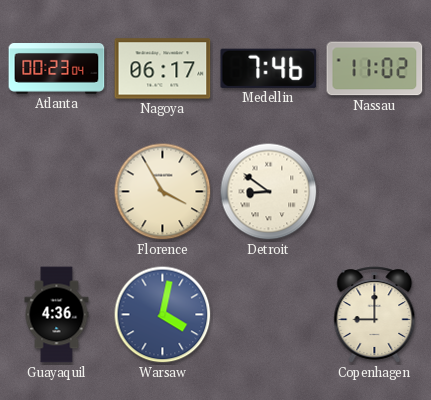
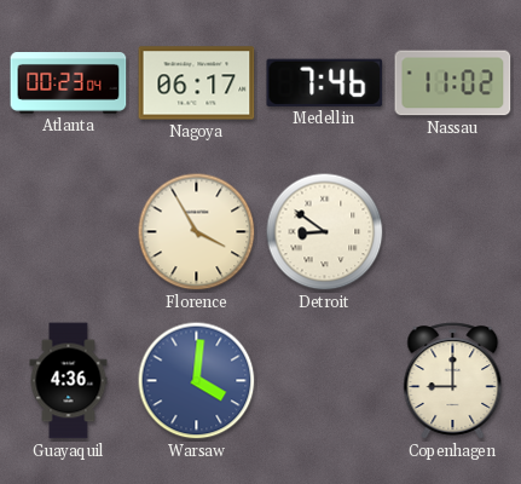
Warsaw: 4:02 -> 4:01 (197, 381)
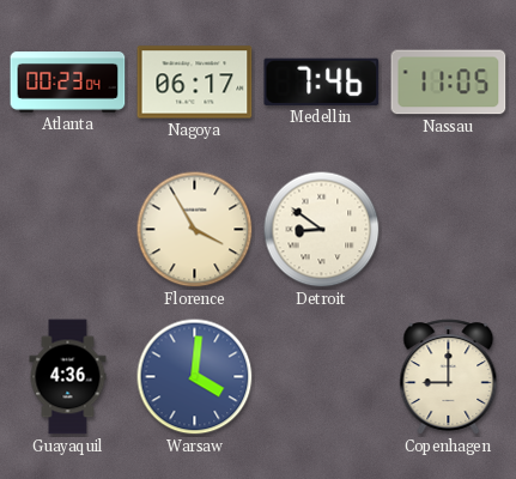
Nassau: 11:02 -> 11:05 (449, 83)
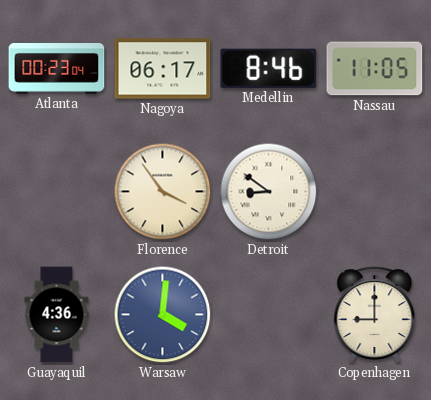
Medellin: 7:46 -> 8:46 (269, 68)
Florence: 3:55 -> 3:54 (163, 192)
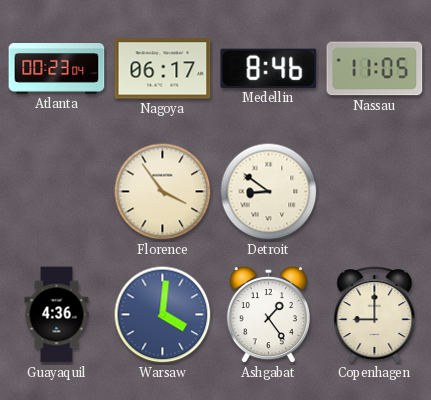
Ashgabat: none -> 1:24 (268, 316)
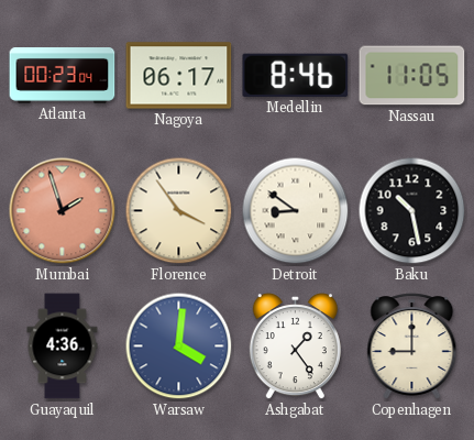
Mumbai: none -> 1:57 (63, 211)
Baku: none -> 10:28 (412, 211)
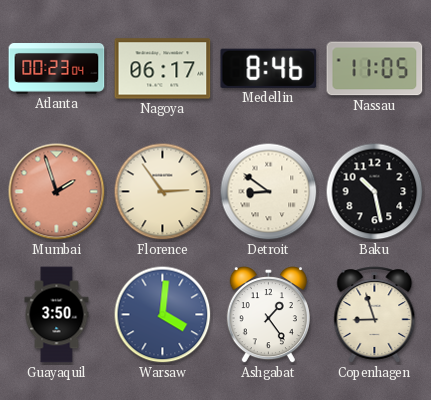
Florence: 3:54 -> 2:54 (163, 192)
Guayaquil: 4:36 -> 3:50 (57, 315)
Copenhagen: 9:00 -> 8:57 (375, 315)
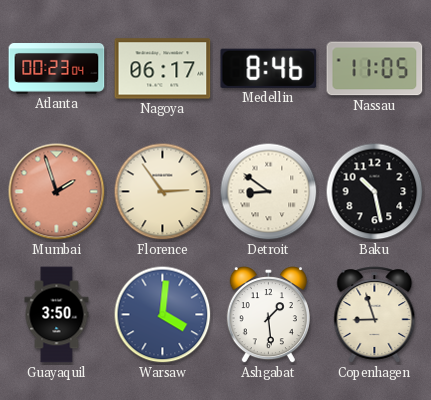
Ashgabat: 1:24 -> 1:29 (268, 316)
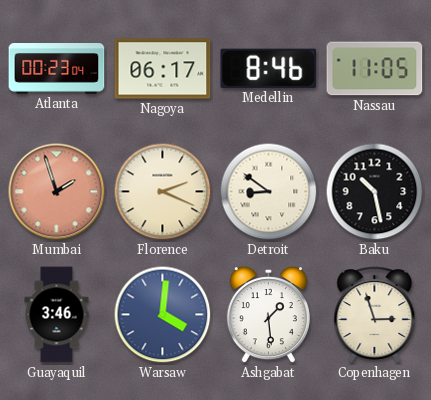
Florence: 2:54 -> 2:19 (163, 192)
Guayaquil: 3:50 -> 3:46 (57, 315)
Copenhagen: 8:57 -> 2:57 (375, 315)
